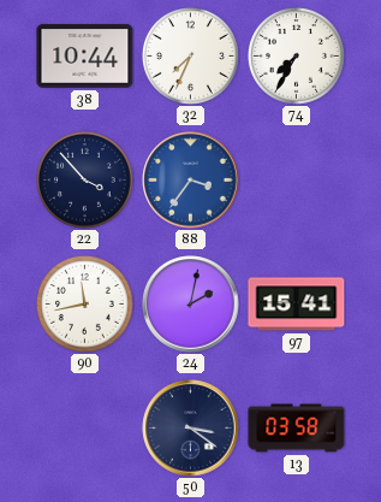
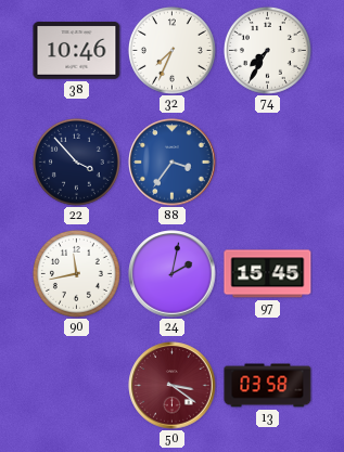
38: 10:44 -> 10:46 (77, 51)
97: 15:41 -> 15:45 (268, 274)
50 dial: navy -> burgundy (173, 386)
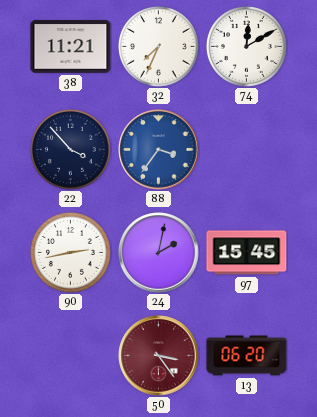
38: 10:46 -> 11:21 (71, 47)
74: 7:35 -> 12:10 (246, 46)
90: 11:43 -> 2:43 (70, 252)
50: 3:21 -> 3:24 (159, 356)
13: 03:58 -> 06:20 (247, 356)
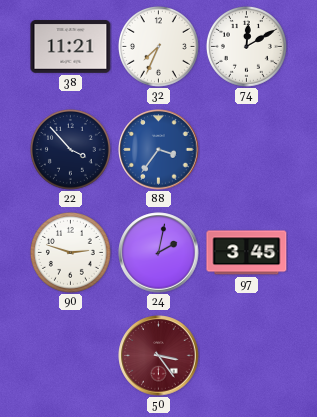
90: 2:43 -> 2:48 (70, 252)
97: 15:45 -> 3:45 (247, 253)
13: 06:20 -> none (247, 356)
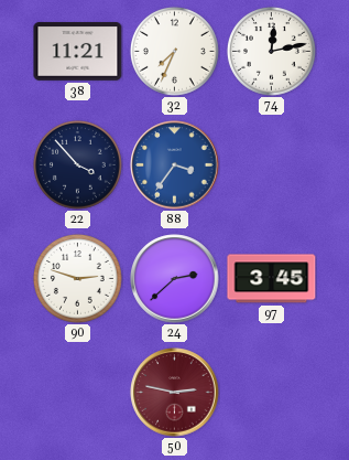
74: 12:10 -> 12:13 (271, 51)
24: 2:02 -> 2:38 (175, 279)
50: 3:24 -> 2:47 (175, 393)
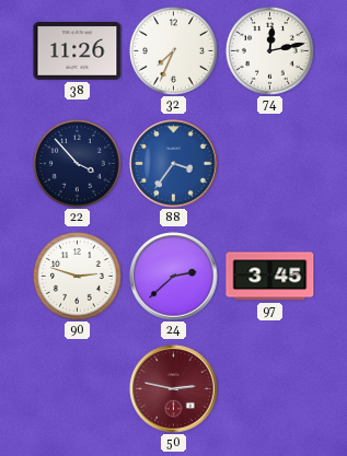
38: 11:21 -> 11:26 (78, 51)
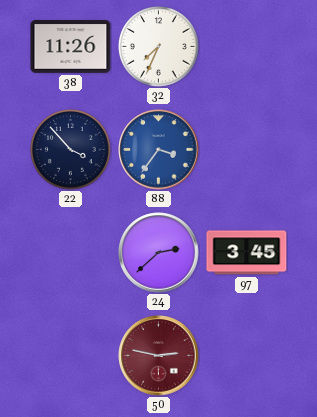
74: 12:13 -> none (269, 50)
90: 2:48 -> none (77, 276)
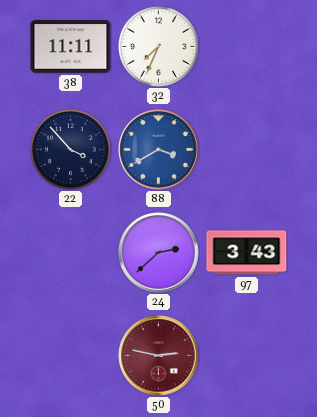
38: 11:26 -> 11:11 (71, 47)
88: 3:36 -> 3:40 (159, 150)
97: 3:45 -> 3:43 (247, 253)
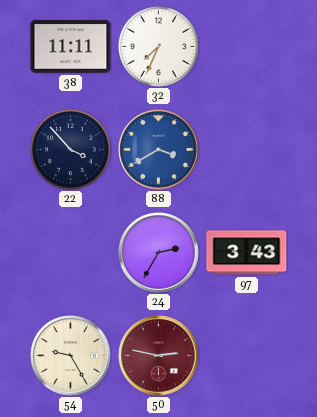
24: 2:38 -> 2:35 (159, 253)
54: none -> 9:25 (71, 356)
